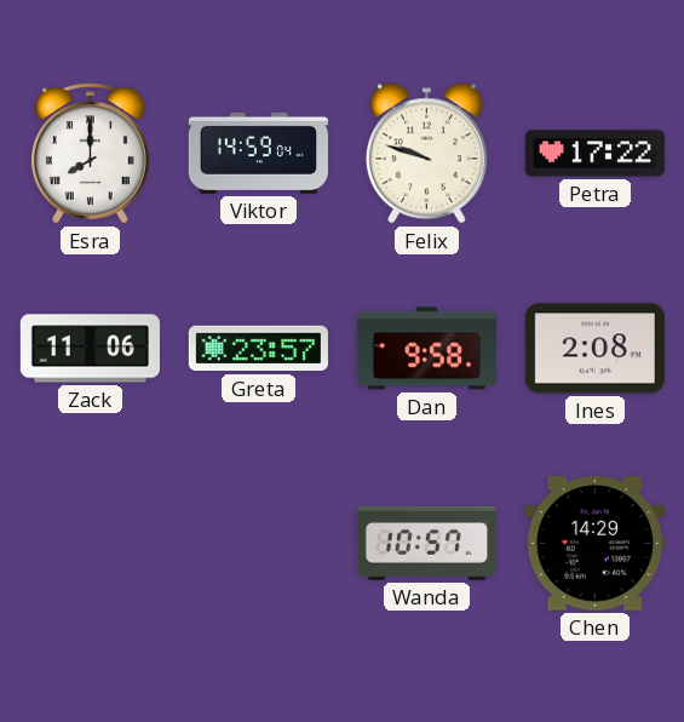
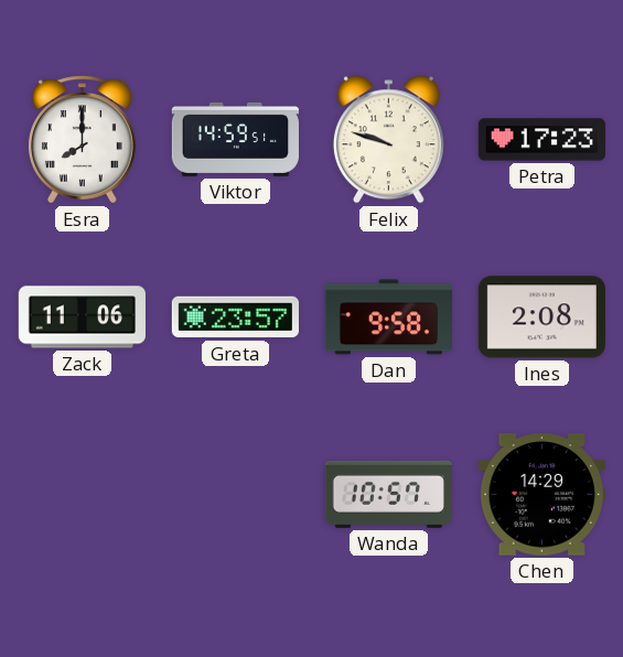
Viktor: 14:59:04 -> 14:59:51 (235, 139)
Petra: 17:22 -> 17:23 (541, 140)
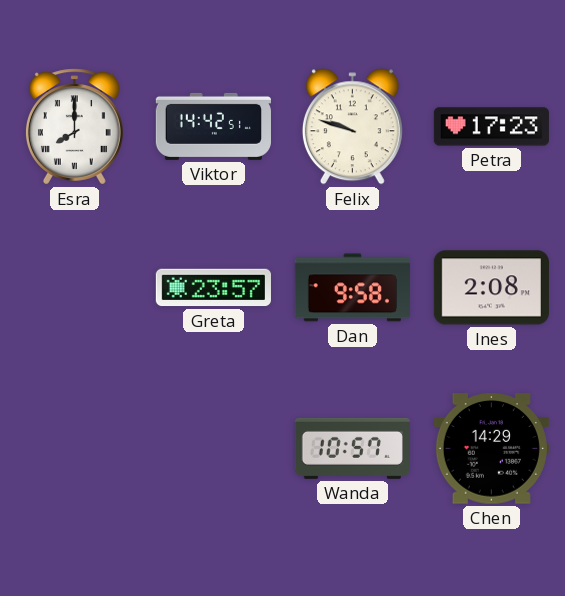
Viktor: 14:59 -> 14:42 (213, 126)
Zack: 11:06 -> none (82, 317)
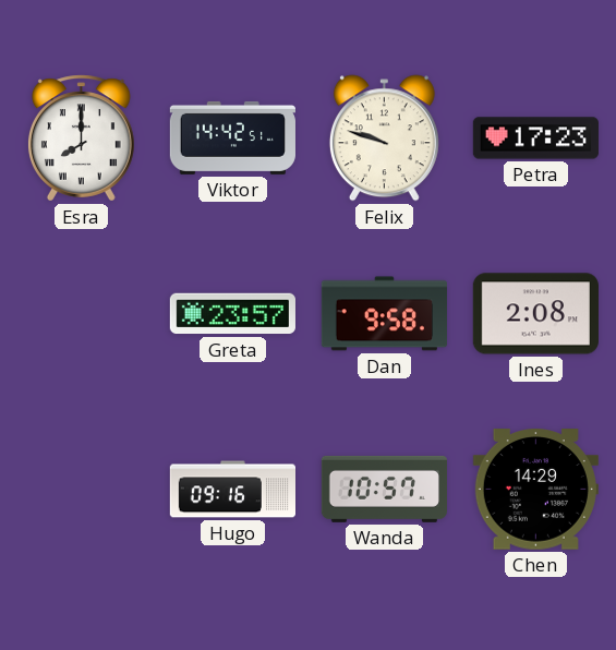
Hugo: none -> 09:16 (232, 490)
